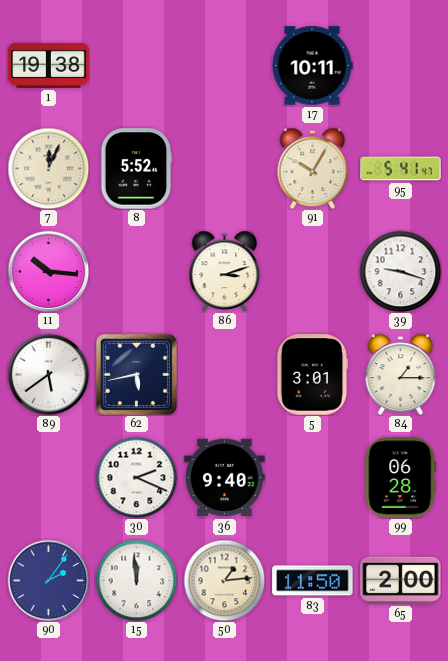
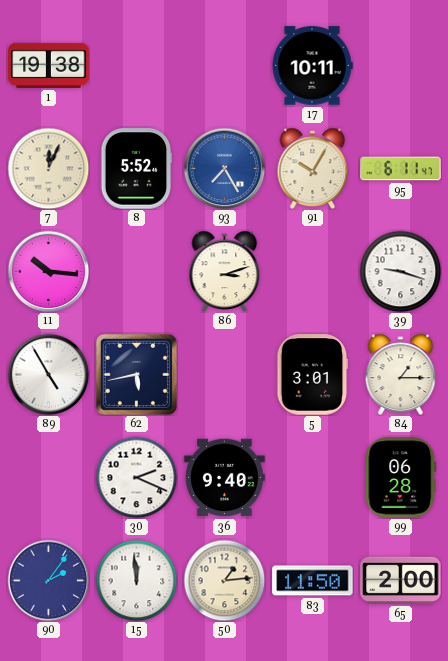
93: none -> 7:25 (224, 168)
95: 5:41 -> 6:11 (401, 169)
89: 5:39 -> 4:55 (48, 374)
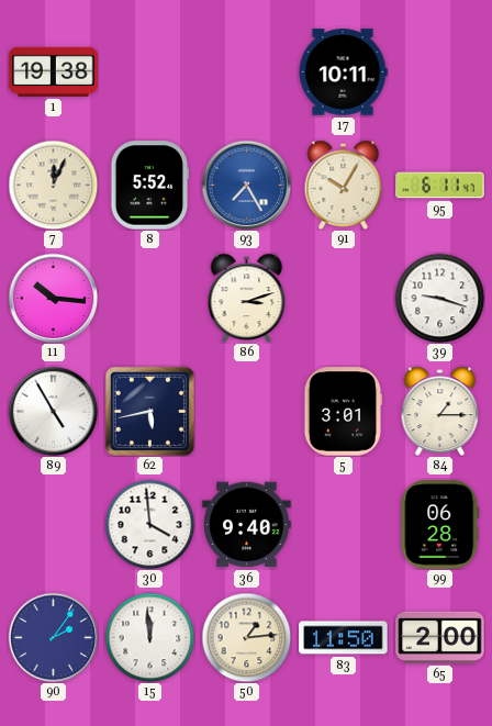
30: 2:19 -> 3:59 (149, 524)
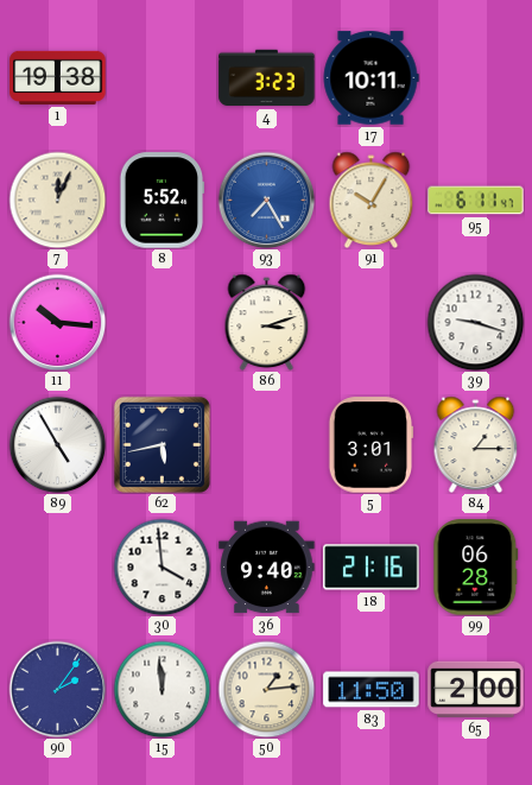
4: none -> 3:23 (267, 78)
18: none -> 21:16 (372, 568)
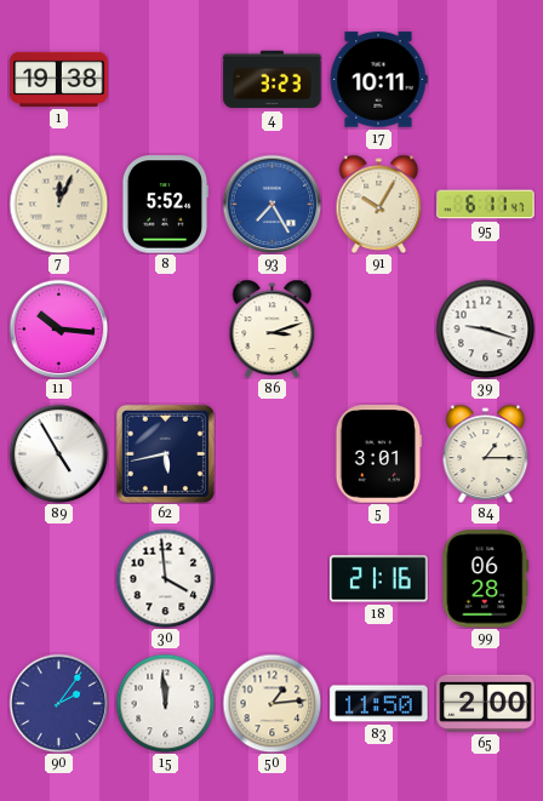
36: 9:40 -> none (267, 568)
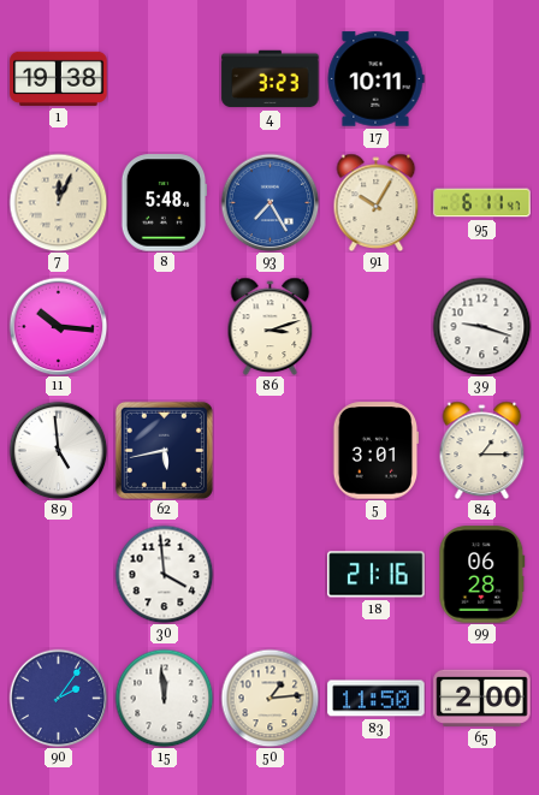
8: 5:52 -> 5:48 (164, 203)
89: 4:55 -> 4:59 (58, 450)
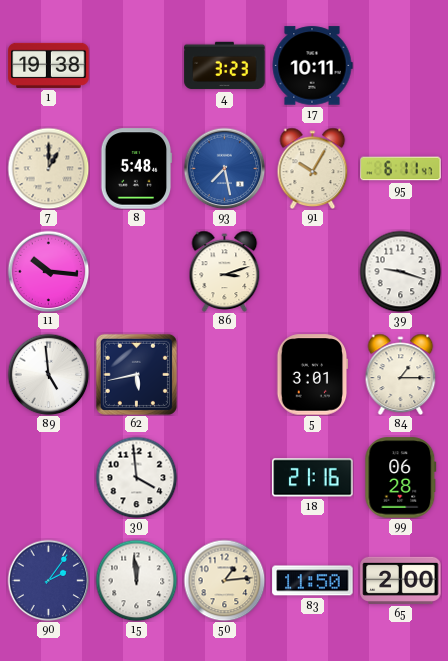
7: 12:04 -> 1:00 (48, 168)
93: 7:25 -> 7:28 (224, 168)
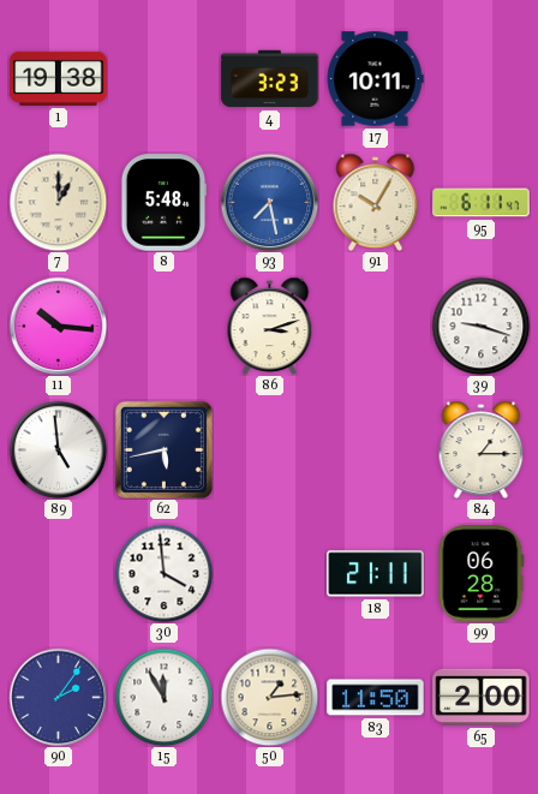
5: 3:01 -> none (313, 375)
18: 21:16 -> 21:11 (376, 574)
15: 11:59 -> 11:55 (163, 697)
